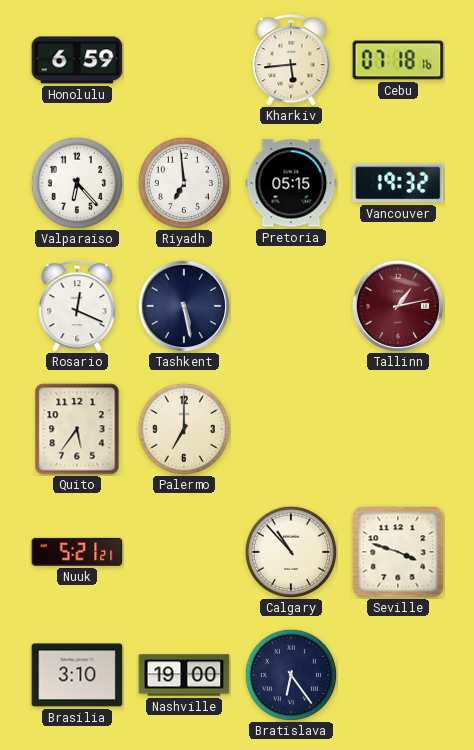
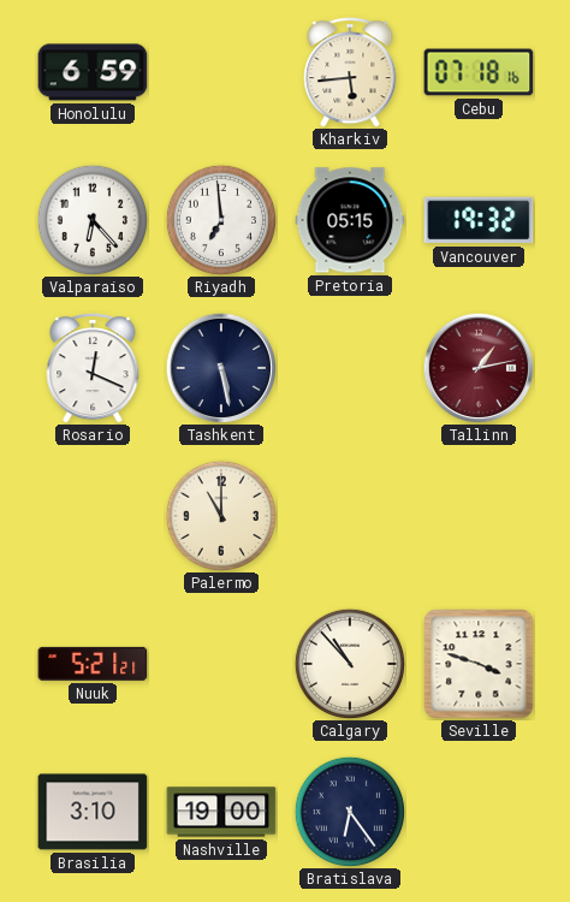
Quito: 5:36 -> none (77, 429)
Palermo: 7:00 -> 11:00 (220, 515)
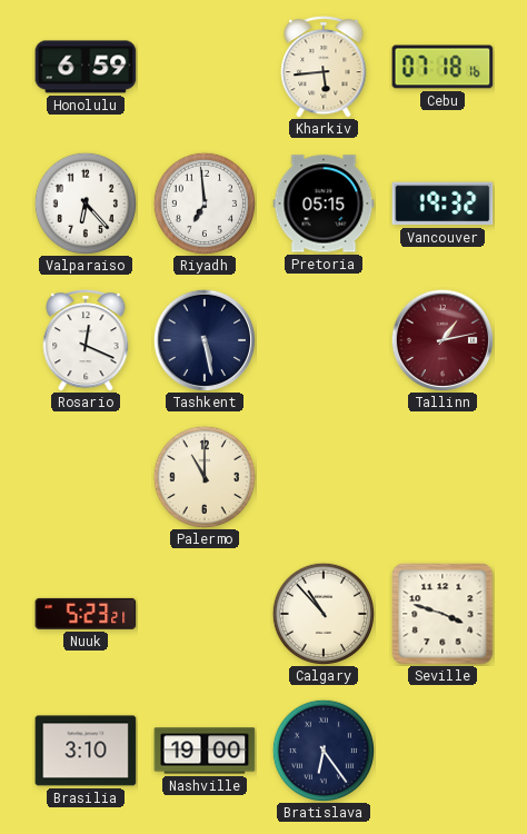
Nuuk: 5:21 -> 5:23 (86, 614)
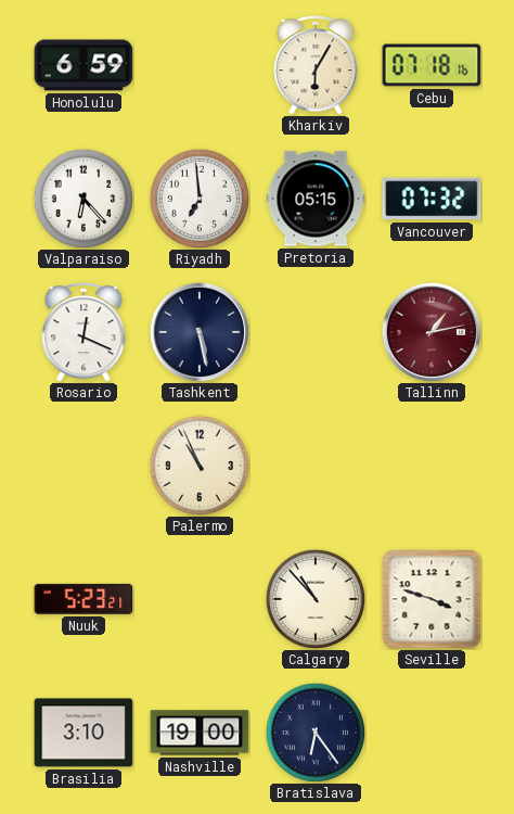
Kharkiv: 5:44 -> 6:05 (316, 66)
Vancouver: 19:32 -> 07:32 (432, 199)
Palermo: 11:00 -> 10:56 (198, 465)
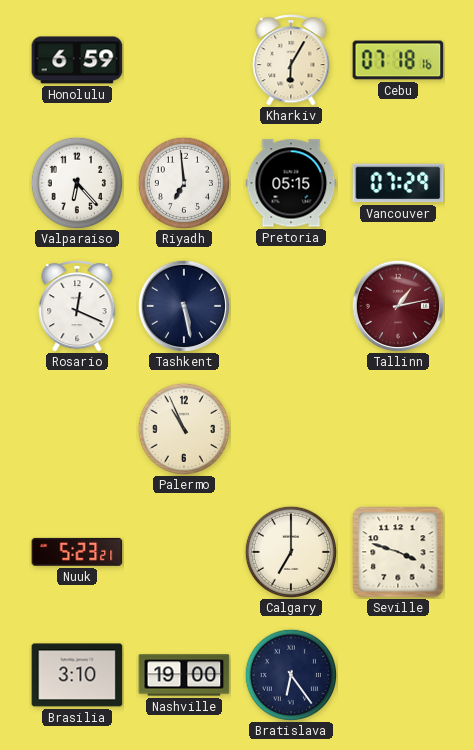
Vancouver: 07:32 -> 07:29 (398, 183)
Calgary: 10:53 -> 7:00 (290, 551)
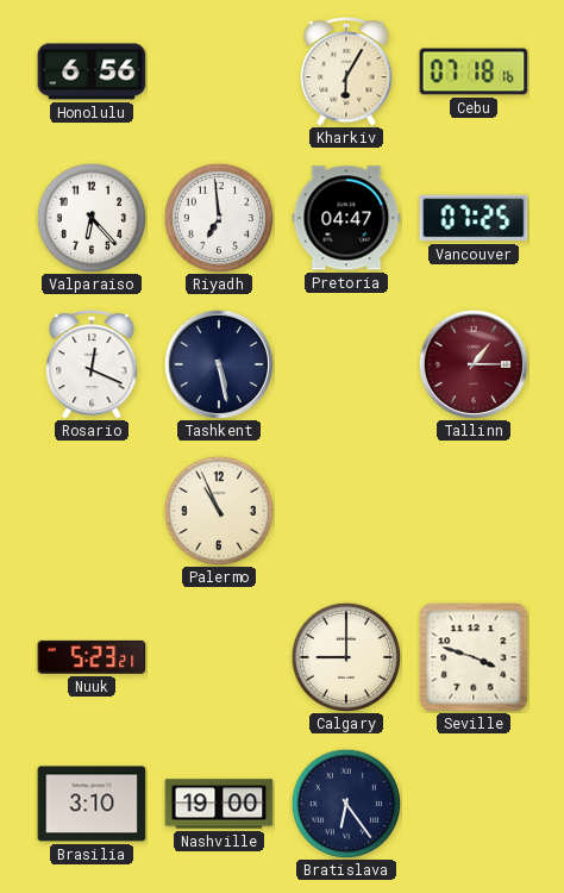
Honolulu: 6:59 -> 6:56 (92, 71)
Pretoria: 05:15 -> 04:47 (346, 218)
Vancouver: 07:29 -> 07:25 (474, 218)
Tallinn: 1:13 -> 1:15 (472, 363)
Calgary: 7:00 -> 9:00 (345, 656)
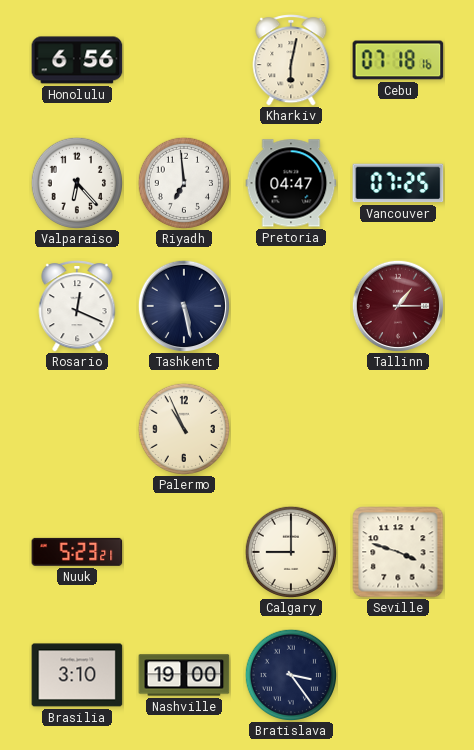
Kharkiv: 6:05 -> 6:02 (291, 61)
Bratislava: 6:24 -> 3:24 (290, 674)
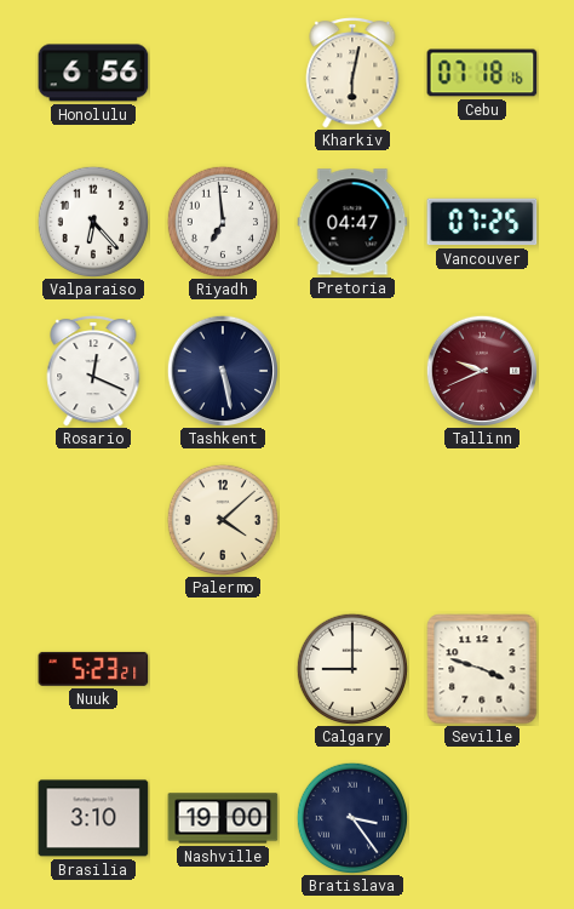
Tallinn: 1:15 -> 9:41 (481, 370)
Palermo: 10:56 -> 4:08 (222, 519)
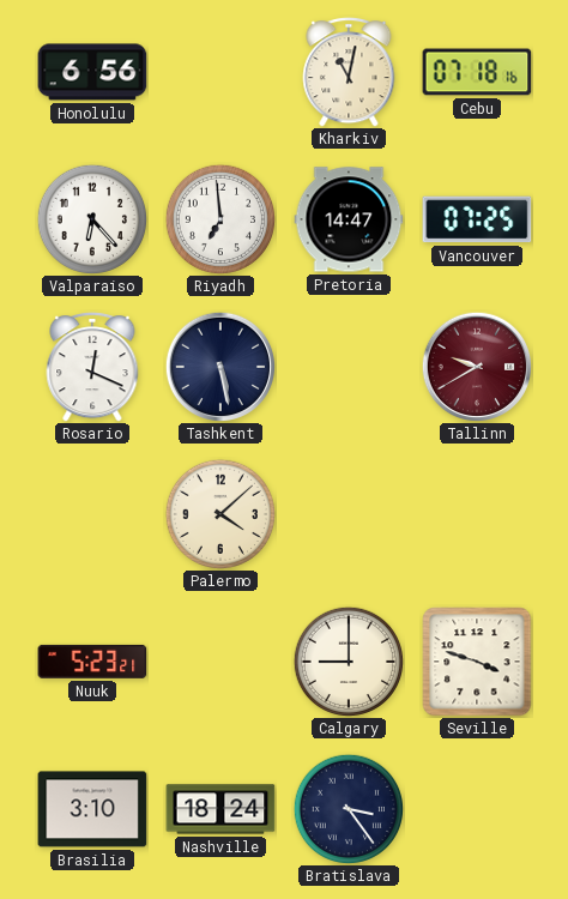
Kharkiv: 6:02 -> 11:02 (349, 73)
Pretoria: 04:47 -> 14:47 (349, 219)
Tallinn: 9:41 -> 9:40 (476, 366)
Nashville: 19:00 -> 18:24 (220, 809)
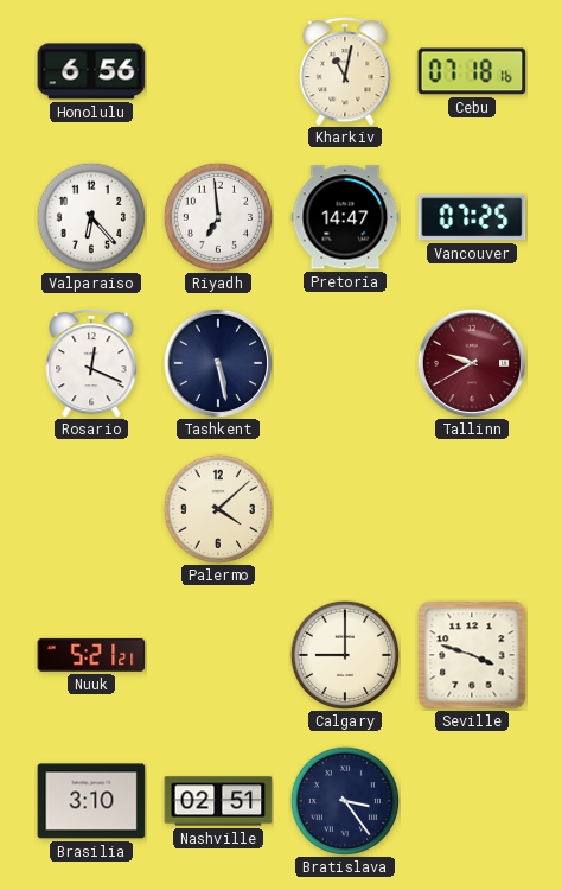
Nuuk: 5:23 -> 5:21 (91, 655)
Nashville: 18:24 -> 02:51 (218, 801)
